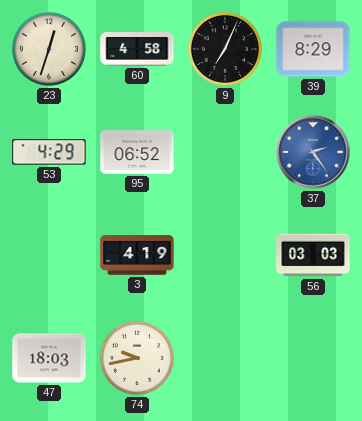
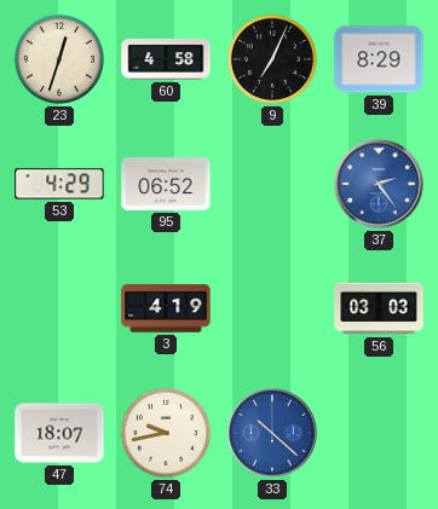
47: 18:03 -> 18:07 (59, 433)
33: none -> 10:22 (272, 433)
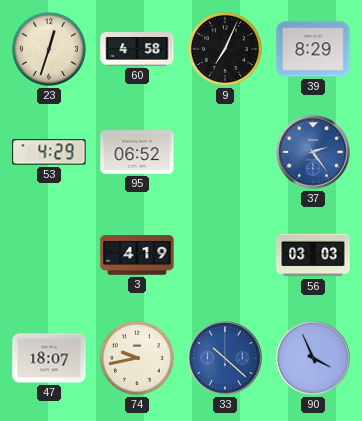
90: none -> 3:56 (313, 358)
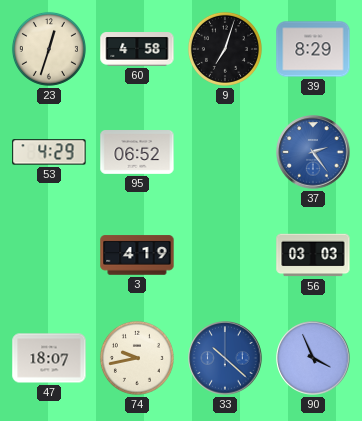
9: 7:04 -> 7:03 (225, 49)
